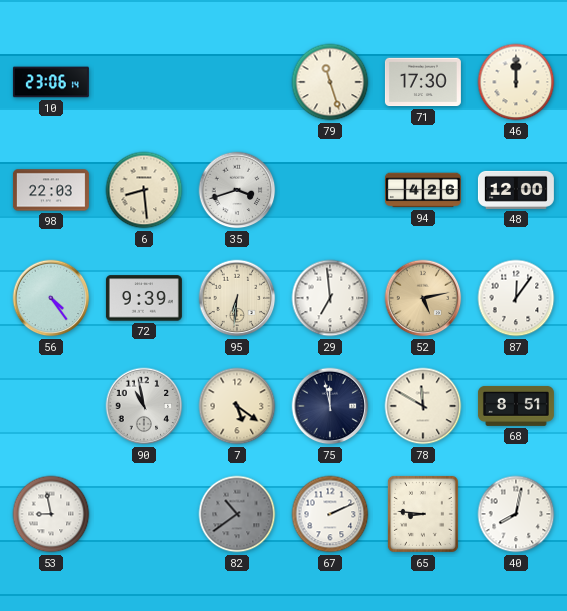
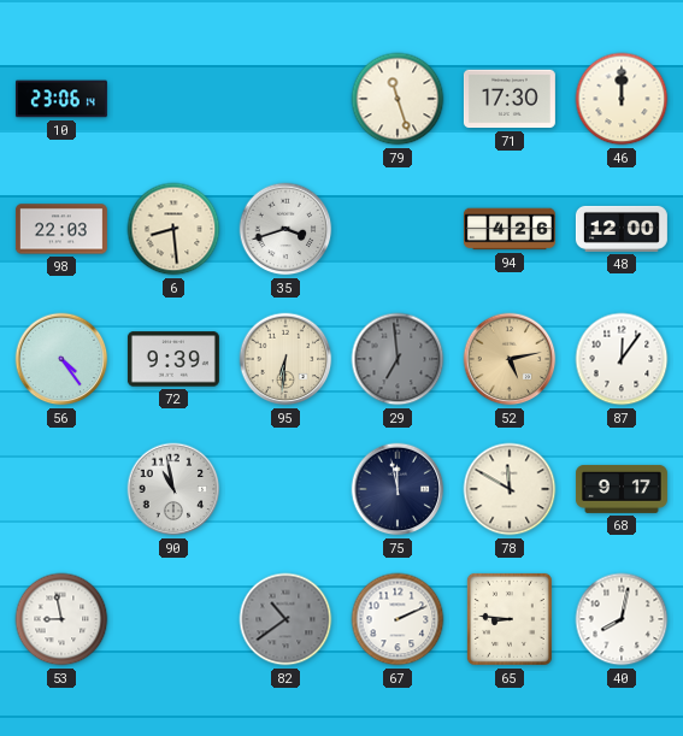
29 dial: white -> grey (398, 359)
7: 5:21 -> none (237, 406)
68: 8:51 -> 9:17 (622, 489)
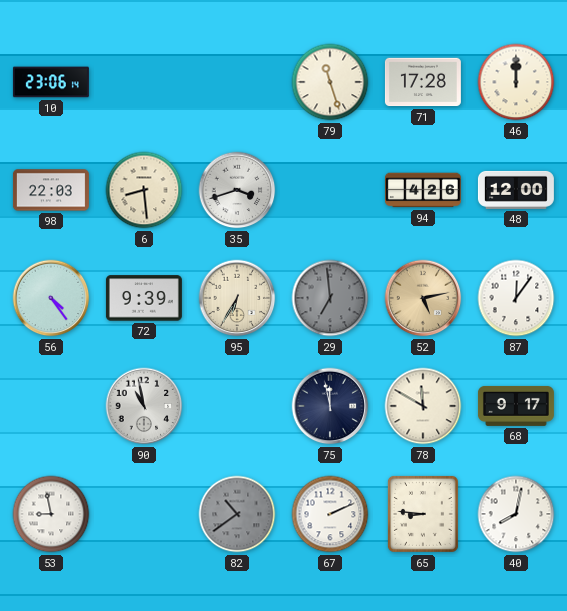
71: 17:30 -> 17:28 (423, 82)
95: 6:31 -> 6:35 (237, 298)
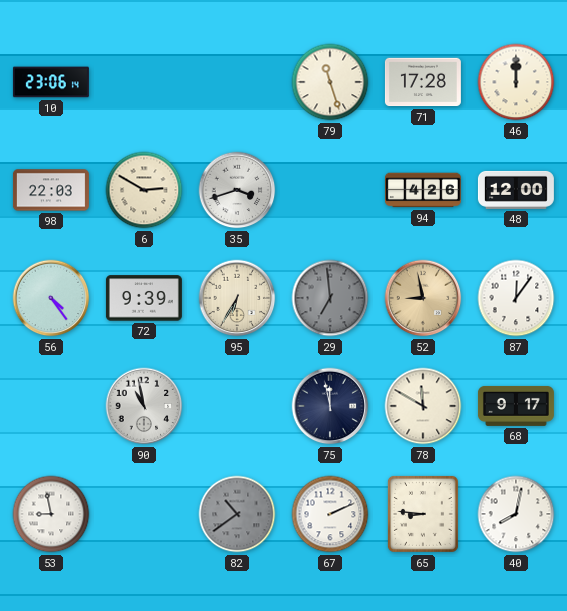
6: 8:29 -> 2:50 (144, 190)
52: 5:13 -> 8:58 (423, 298)
